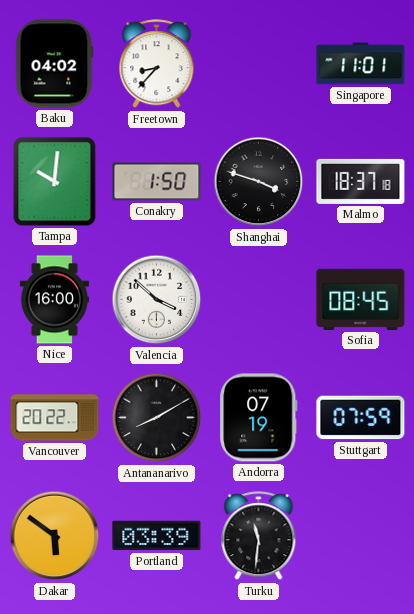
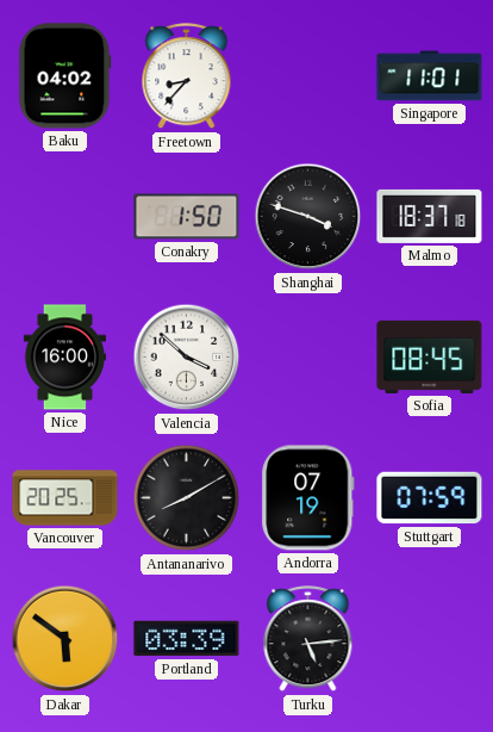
Tampa: 10:01 -> none (55, 182)
Vancouver: 20:22 -> 20:25 (65, 498)
Turku: 11:31 -> 5:14 (308, 639)
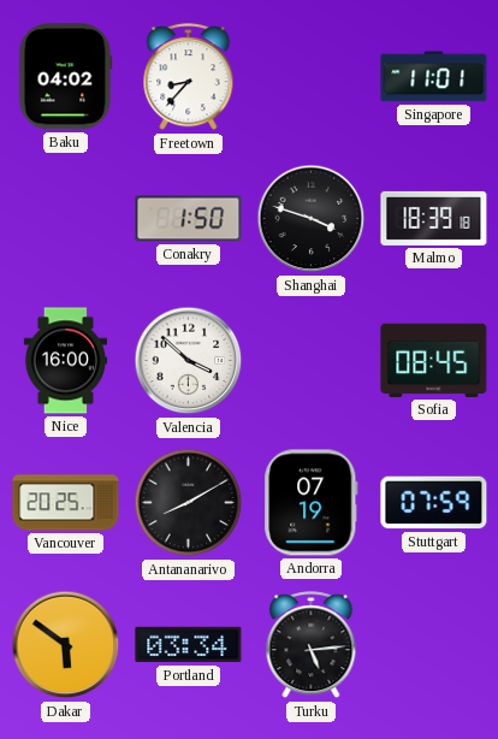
Malmo: 18:37 -> 18:39 (434, 218)
Portland: 03:39 -> 03:34 (189, 645)
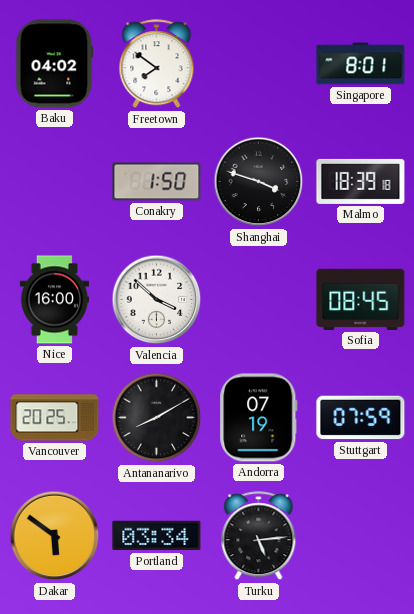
Freetown: 8:37 -> 7:51 (157, 64)
Singapore: 11:01 -> 8:01 (361, 64)
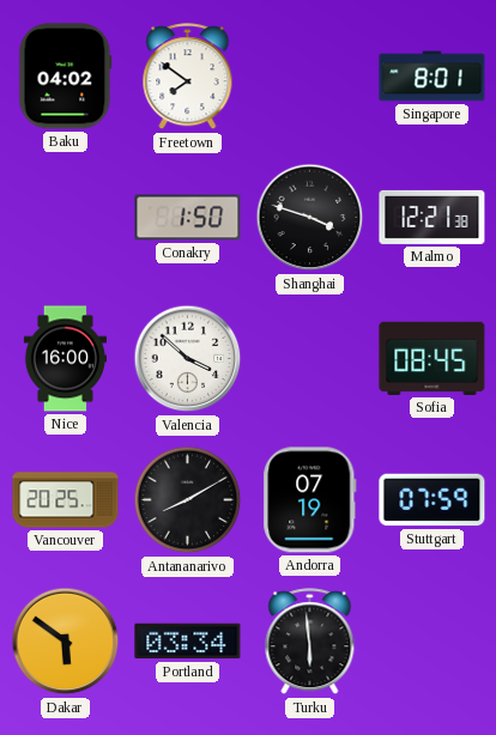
Malmo: 18:39 -> 12:21 (433, 217)
Turku: 5:14 -> 5:59 (310, 642)
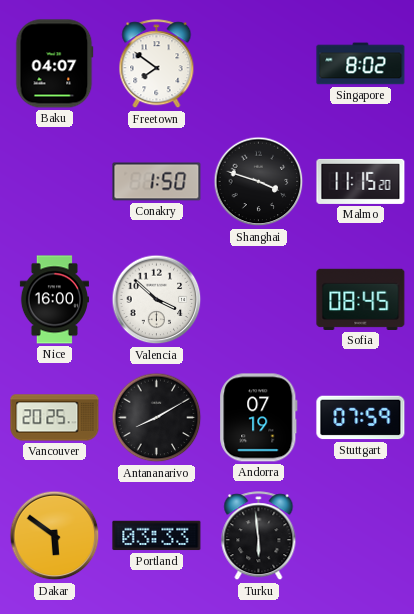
Baku: 04:02 -> 04:07 (55, 64)
Singapore: 8:01 -> 8:02 (361, 64)
Malmo: 12:21 -> 11:15 (361, 181)
Portland: 03:34 -> 03:33 (157, 536)
